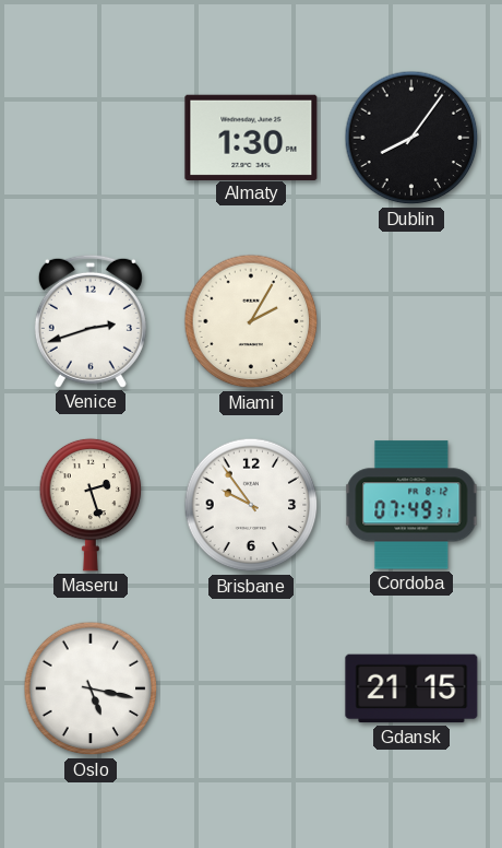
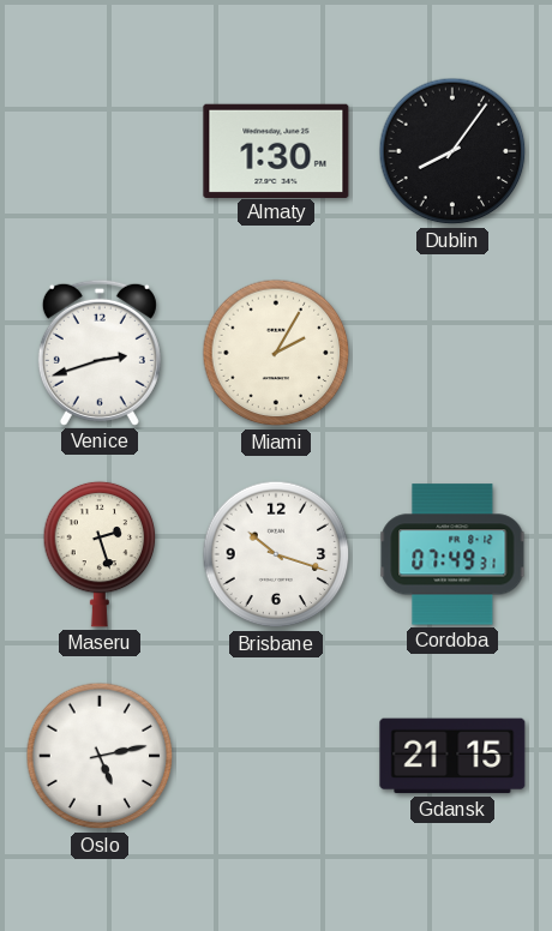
Brisbane: 9:54 -> 10:18 (276, 554)
Oslo: 5:17 -> 5:13 (100, 756)
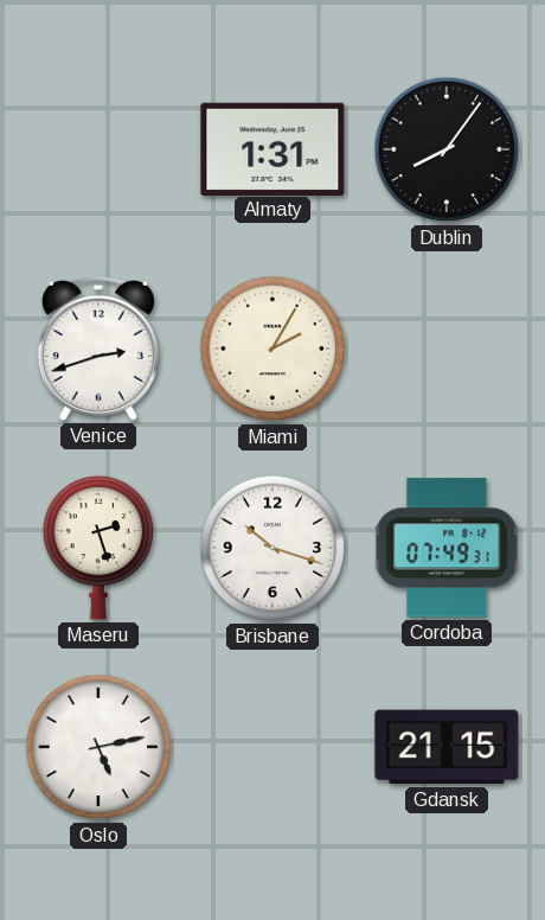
Almaty: 1:30 -> 1:31 (272, 148)
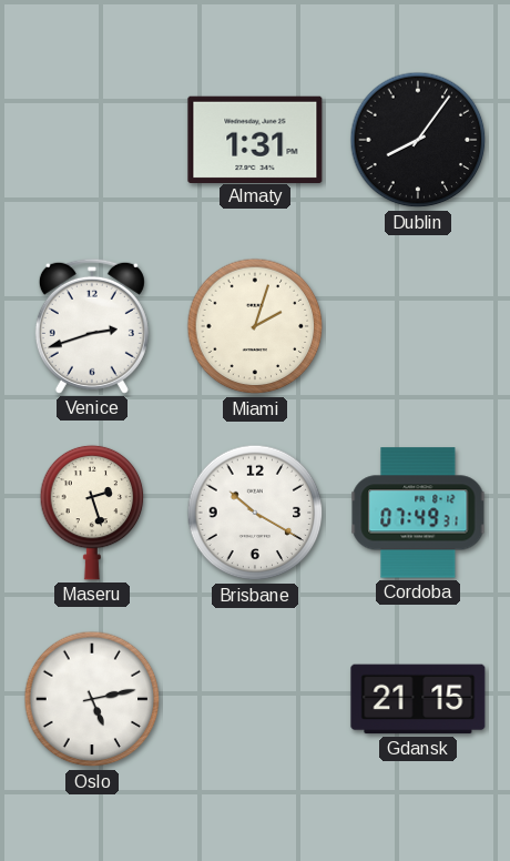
Miami: 2:05 -> 2:03 (255, 326)
Brisbane: 10:18 -> 10:20 (255, 513)
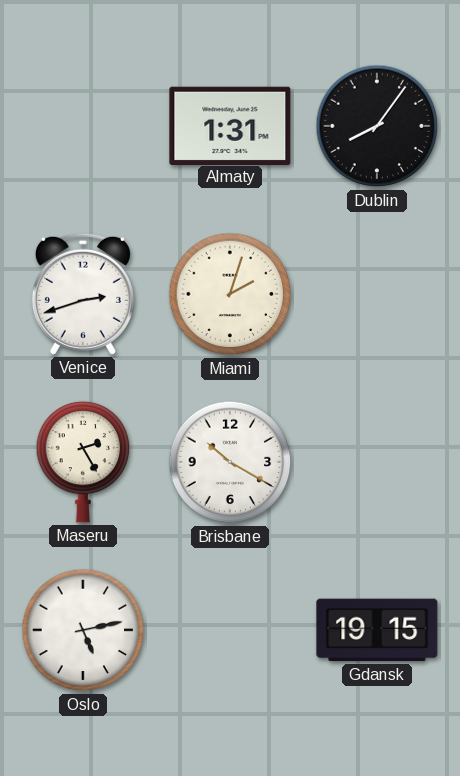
Maseru: 2:27 -> 2:25 (83, 462)
Cordoba: 07:49 -> none (418, 513)
Gdansk: 21:15 -> 19:15 (377, 630)
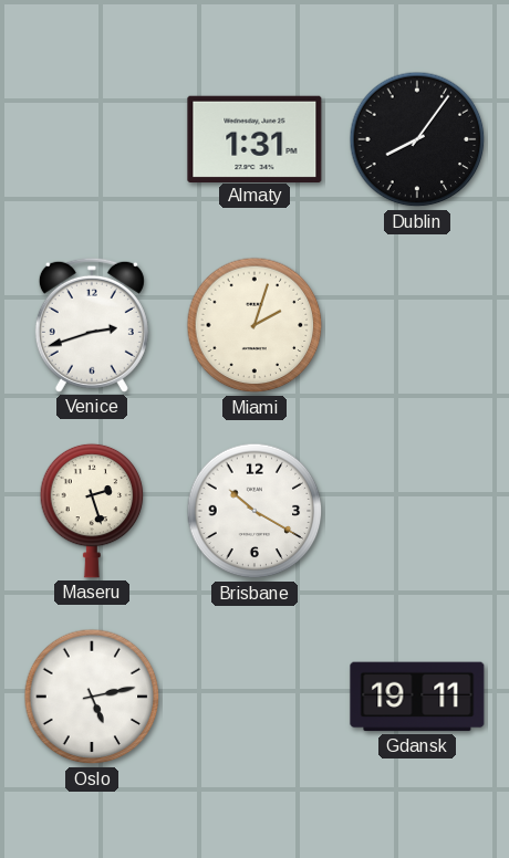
Maseru: 2:25 -> 2:27 (92, 511)
Gdansk: 19:15 -> 19:11 (417, 697)
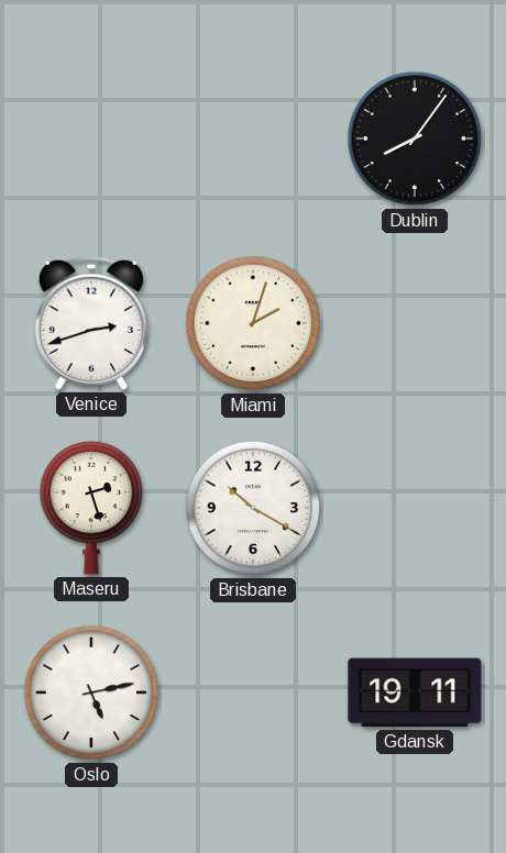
Almaty: 1:31 -> none (254, 138)
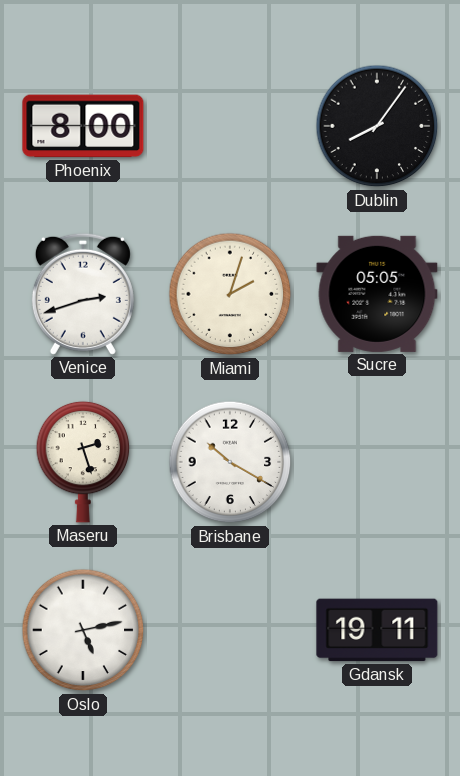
Phoenix: none -> 8:00 (83, 126)
Sucre: none -> 05:05 (377, 294)
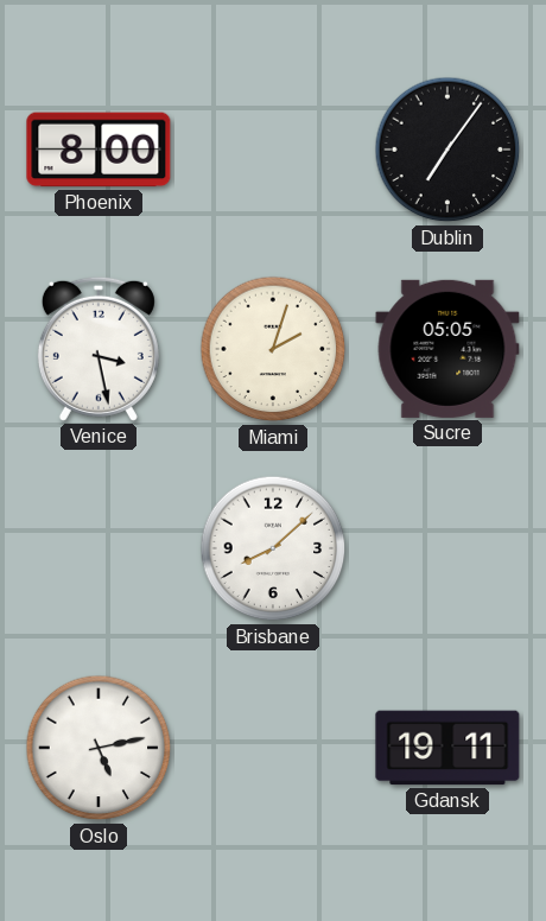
Dublin: 8:06 -> 7:06 (447, 150)
Venice: 2:42 -> 3:28 (99, 349)
Maseru: 2:27 -> none (83, 462)
Brisbane: 10:20 -> 8:08 (273, 548)
